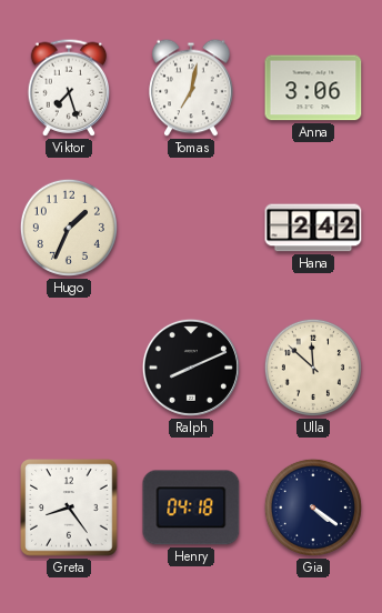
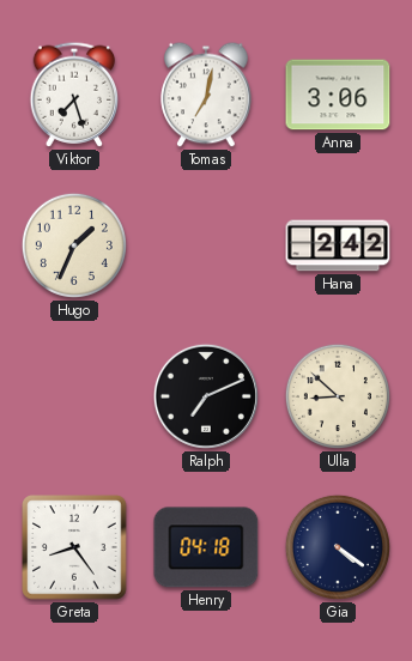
Ralph: 8:11 -> 7:11 (206, 396)
Ulla: 11:52 -> 8:52 (338, 396)
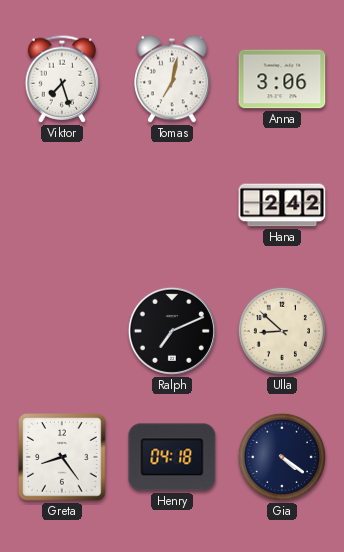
Hugo: 1:34 -> none (74, 245)
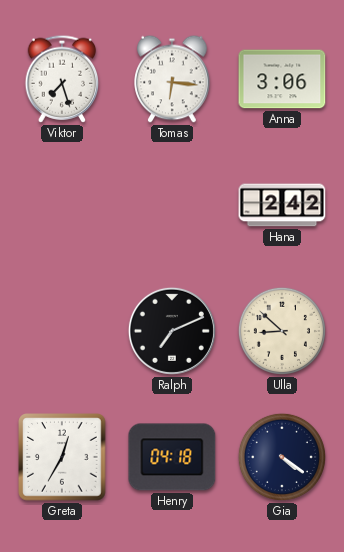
Tomas: 7:02 -> 6:16 (172, 79)
Greta: 8:24 -> 12:35 (62, 457)
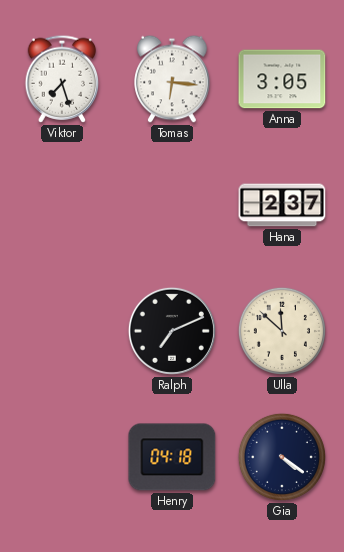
Anna: 3:06 -> 3:05 (282, 79)
Hana: 2:42 -> 2:37 (282, 205)
Ulla: 8:52 -> 11:52 (282, 331)
Greta: 12:35 -> none (62, 457)
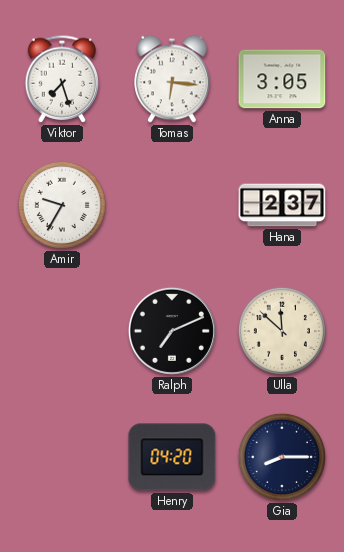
Amir: none -> 9:35 (62, 205)
Henry: 04:18 -> 04:20 (172, 457)
Gia: 4:21 -> 8:15 (282, 457)
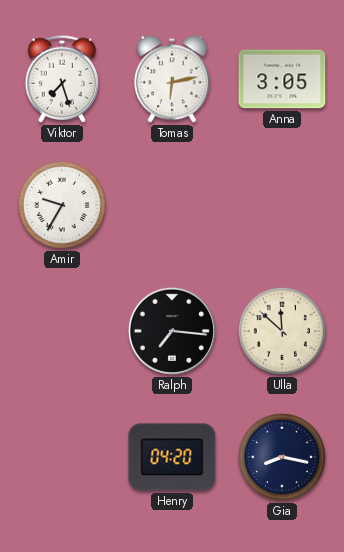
Tomas: 6:16 -> 6:13 (172, 79)
Hana: 2:37 -> none (282, 205)
Ralph: 7:11 -> 7:16 (172, 331)
Gia: 8:15 -> 8:17 (282, 457)
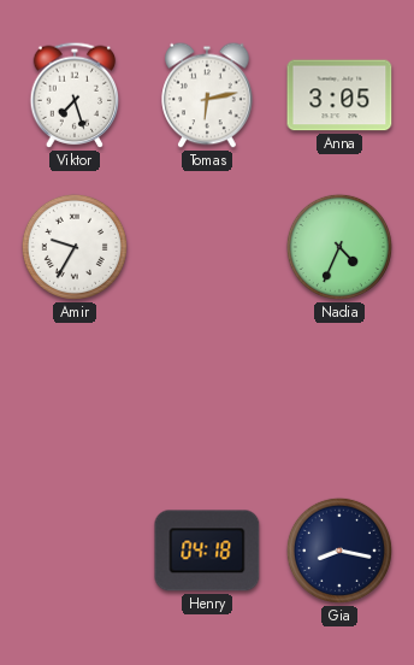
Nadia: none -> 4:34 (339, 247)
Ralph: 7:16 -> none (172, 331)
Ulla: 11:52 -> none (282, 331)
Henry: 04:20 -> 04:18 (207, 551)
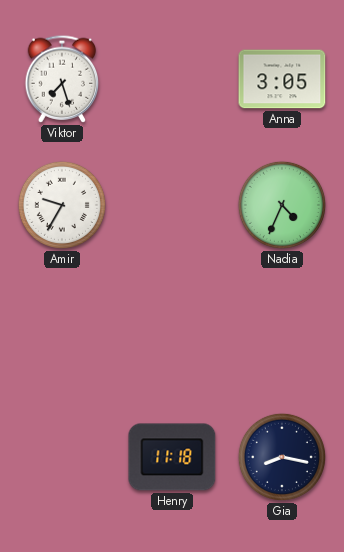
Tomas: 6:13 -> none (207, 95)
Henry: 04:18 -> 11:18 (172, 457)
